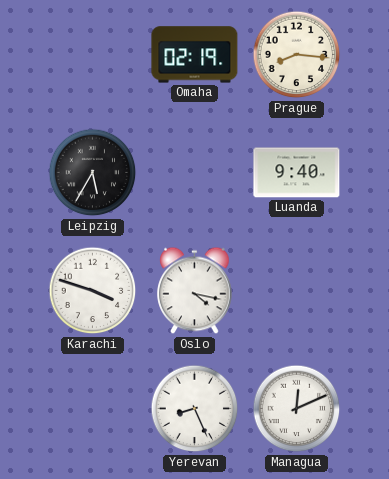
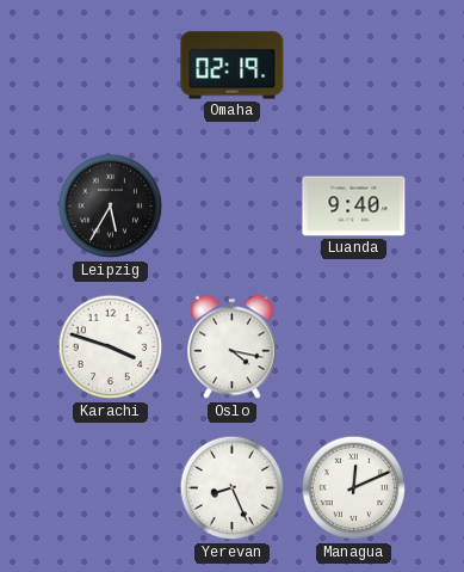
Prague: 8:16 -> none (297, 55)
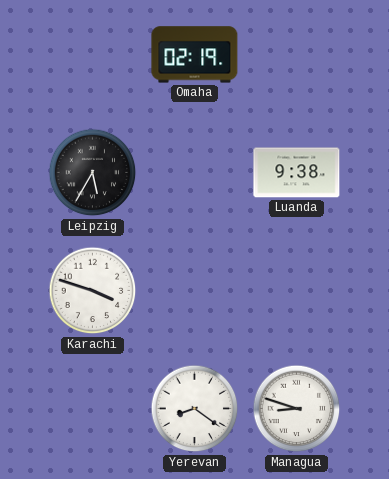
Luanda: 9:40 -> 9:38 (297, 173)
Oslo: 4:17 -> none (233, 347)
Yerevan: 8:26 -> 8:21 (195, 409)
Managua: 12:11 -> 8:48 (297, 409)
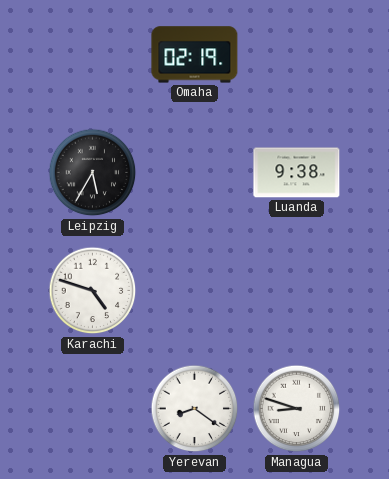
Karachi: 3:48 -> 4:48 (93, 291)
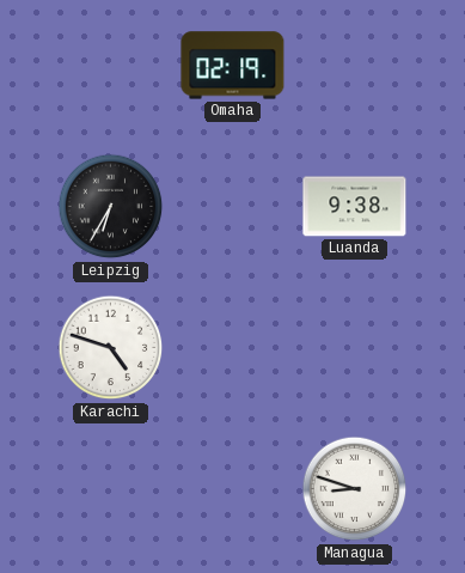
Leipzig: 5:35 -> 6:35 (111, 207)
Yerevan: 8:21 -> none (195, 409)
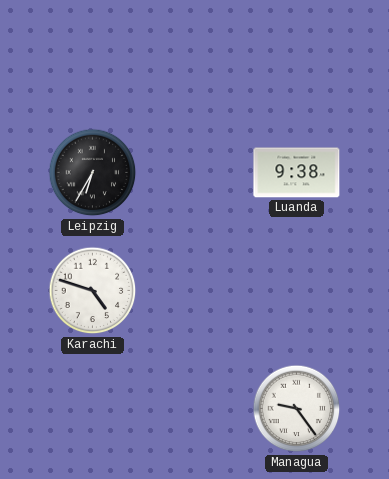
Omaha: 02:19 -> none (233, 66)
Managua: 8:48 -> 9:24 (297, 409)
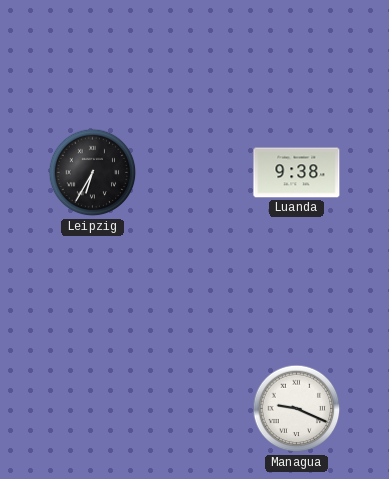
Karachi: 4:48 -> none (93, 291)
Managua: 9:24 -> 9:19 (297, 409)
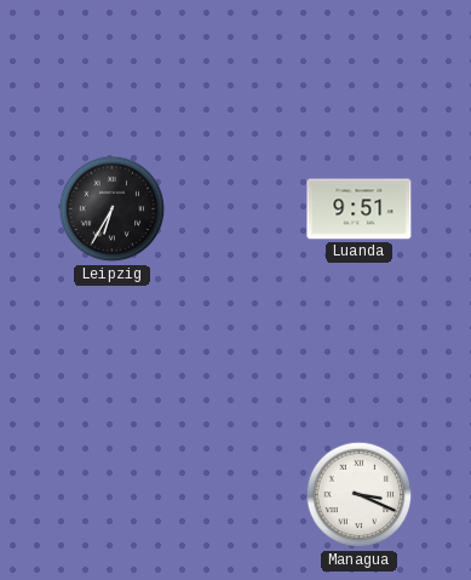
Luanda: 9:38 -> 9:51 (360, 209)
Managua: 9:19 -> 3:19 (360, 495)
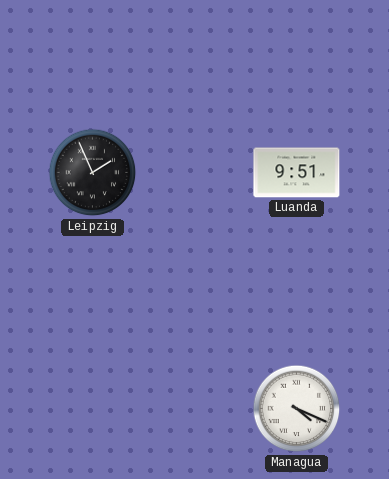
Leipzig: 6:35 -> 1:56 (93, 173)
Managua: 3:19 -> 4:19 (297, 409)
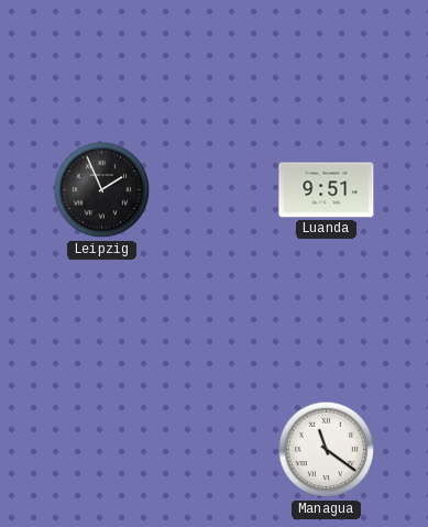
Managua: 4:19 -> 11:21 (327, 450)
